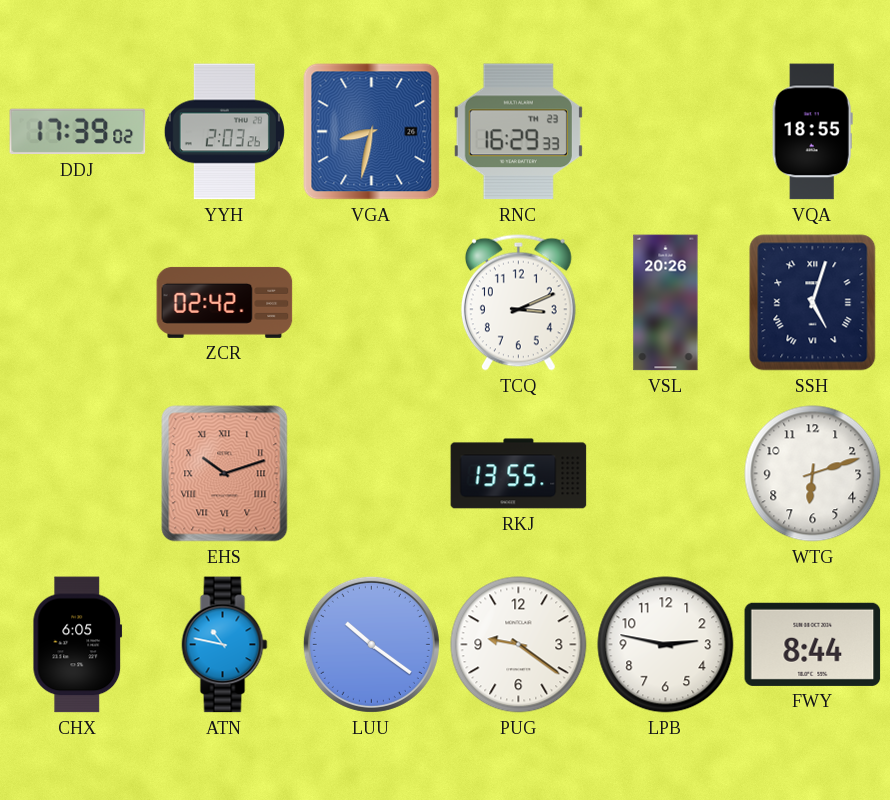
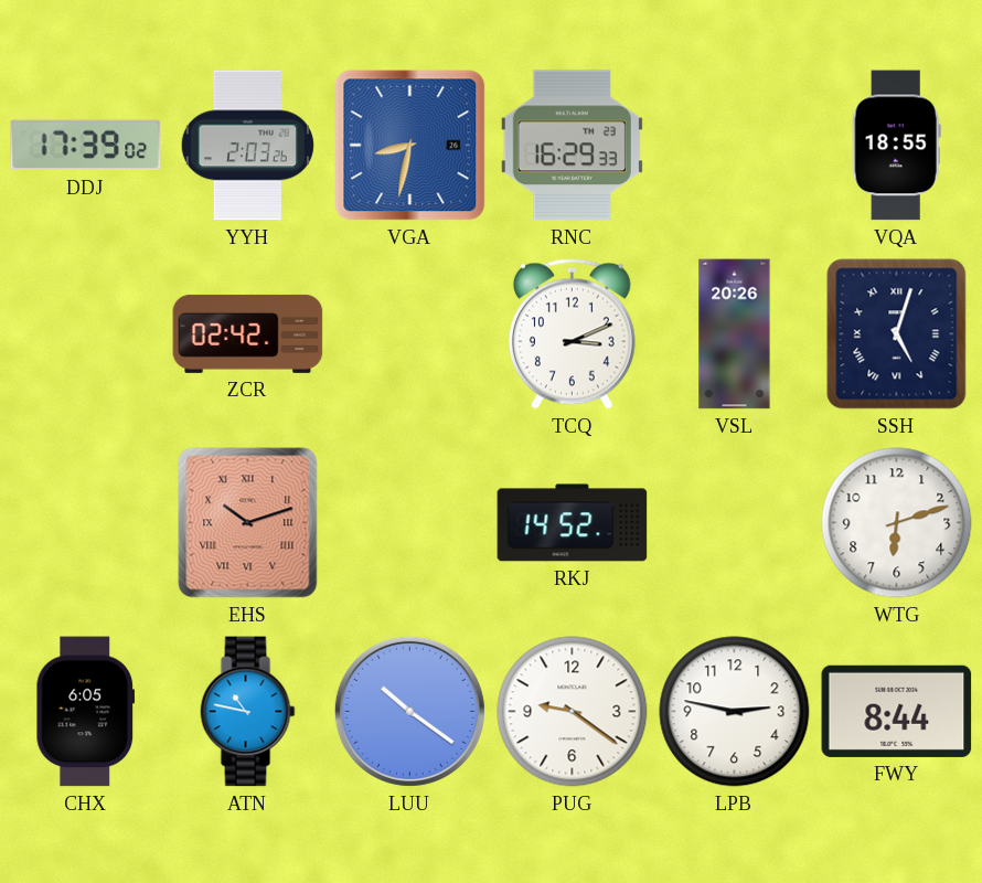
RKJ: 13:55 -> 14:52 (573, 523)
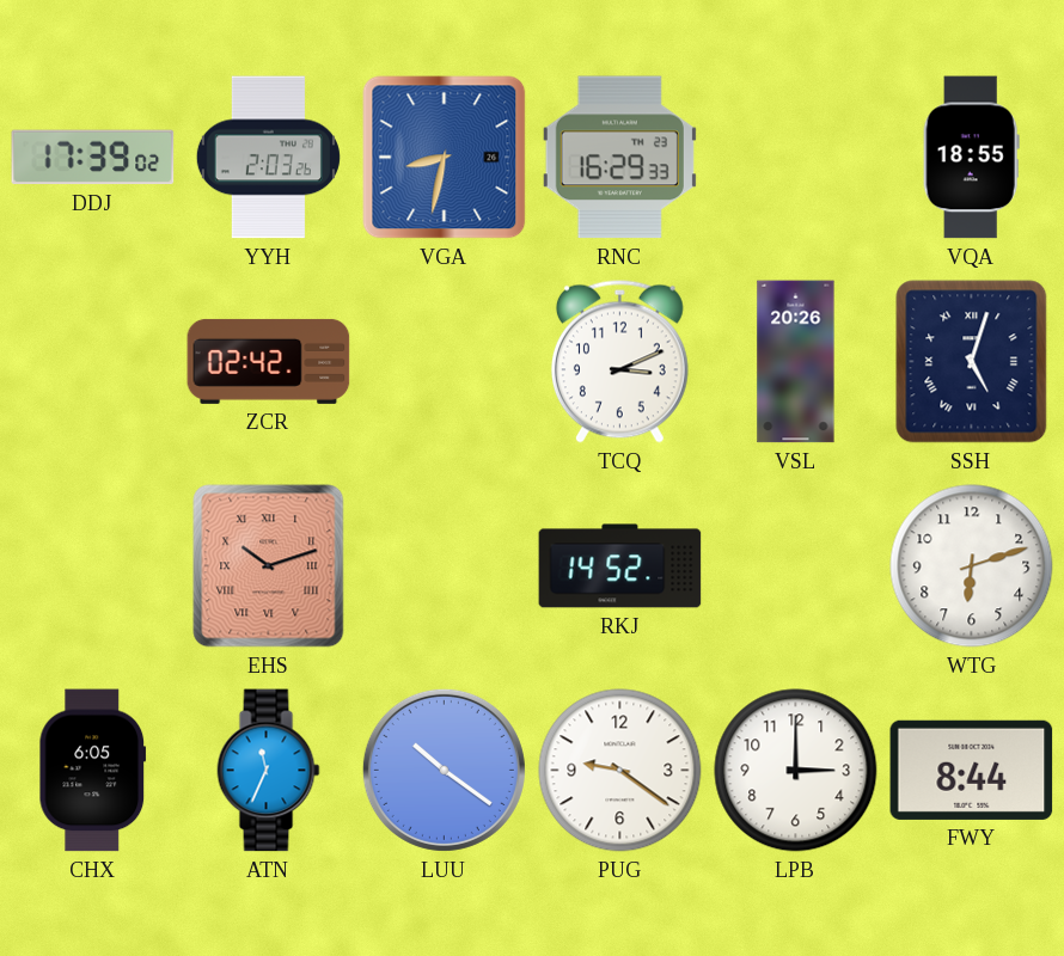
ATN: 10:47 -> 11:34 (269, 771)
LPB: 2:47 -> 3:00 (796, 771)
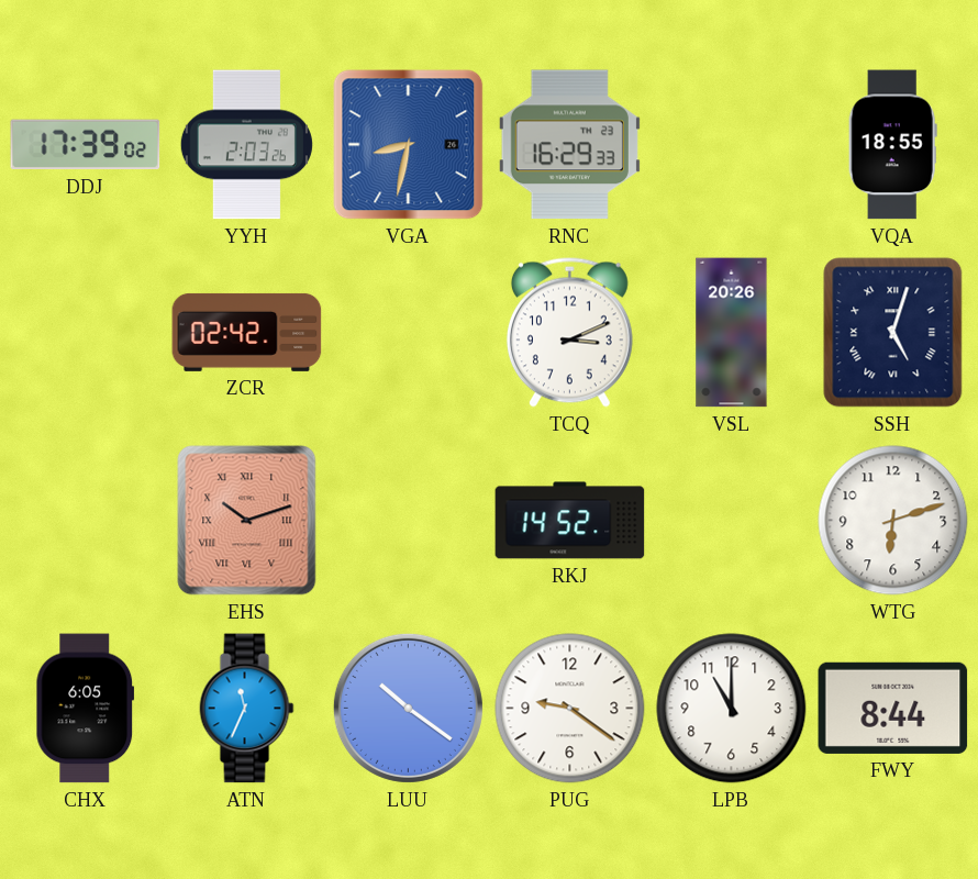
LPB: 3:00 -> 11:00 (732, 709)
